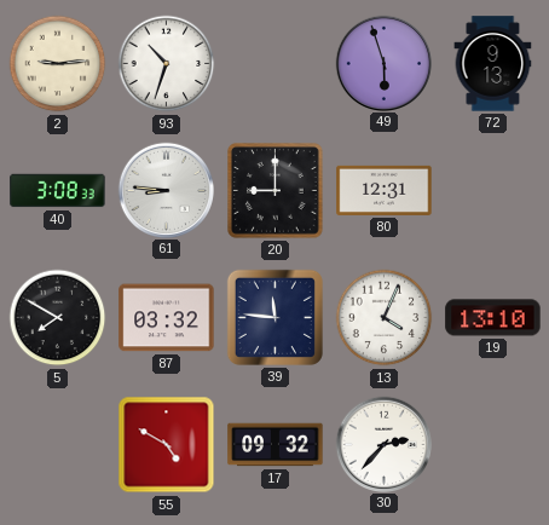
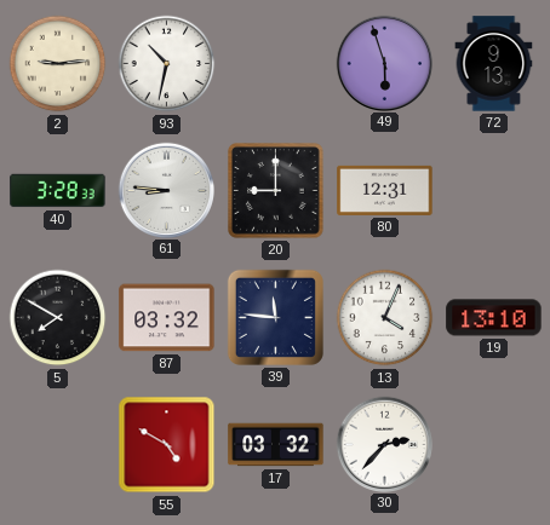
93: 10:33 -> 10:32 (167, 64)
40: 3:08 -> 3:28 (58, 191)
17: 09:32 -> 03:32 (276, 445)
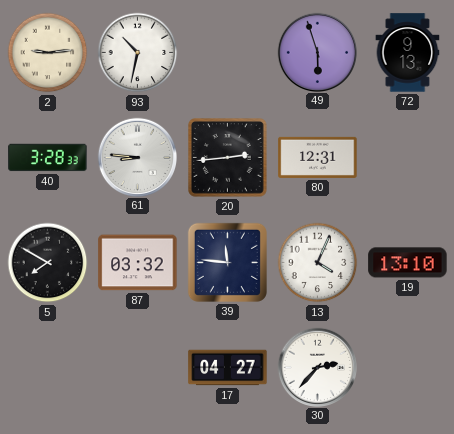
20: 9:00 -> 2:44 (228, 158)
55: 4:50 -> none (167, 445)
17: 03:32 -> 04:27 (228, 368)
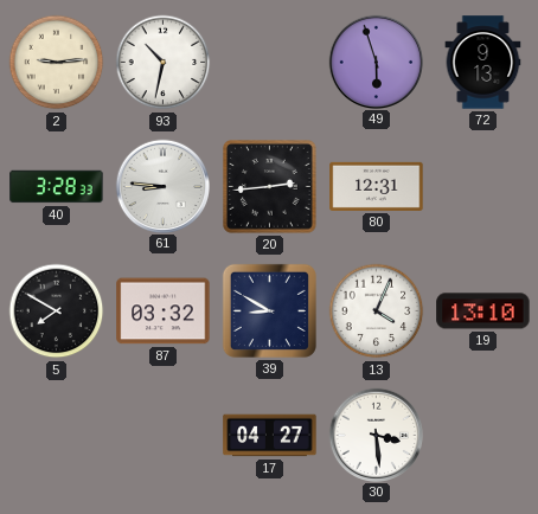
39: 11:46 -> 8:50 (269, 310)
30: 2:37 -> 3:29 (376, 435)
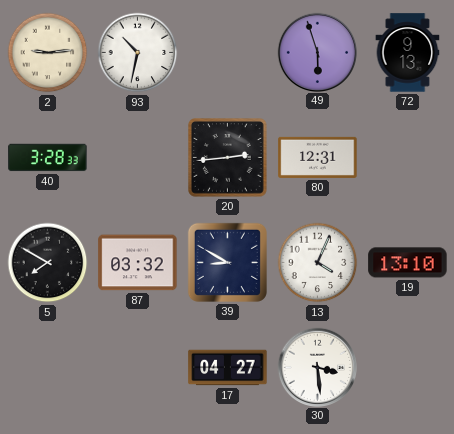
61: 8:46 -> none (162, 186)
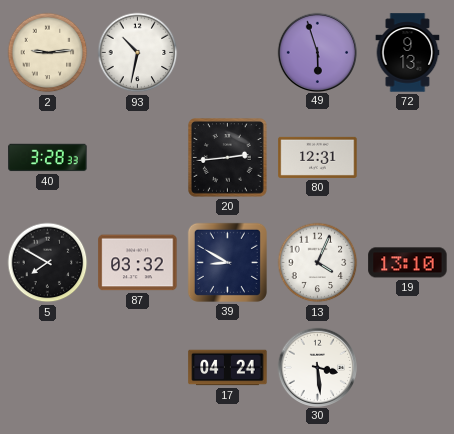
17: 04:27 -> 04:24 (228, 368)
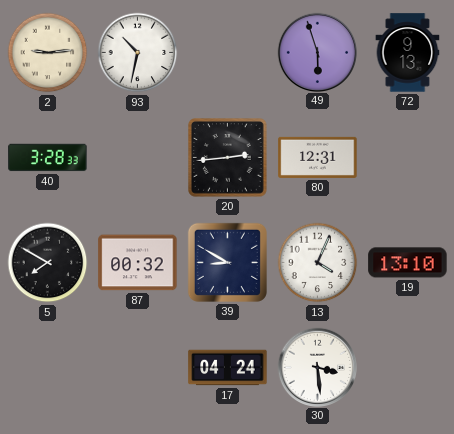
87: 03:32 -> 00:32 (138, 263)
